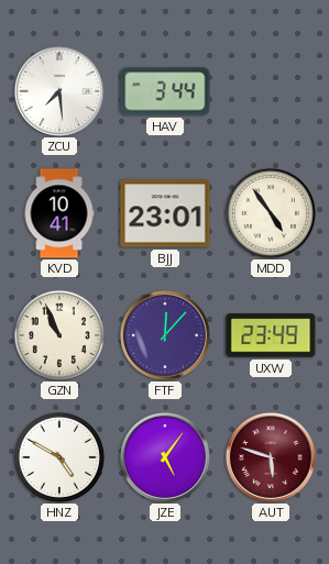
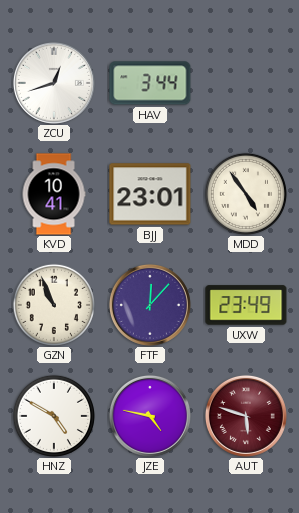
ZCU: 7:29 -> 12:42 (54, 83)
JZE: 5:06 -> 4:47 (150, 416)
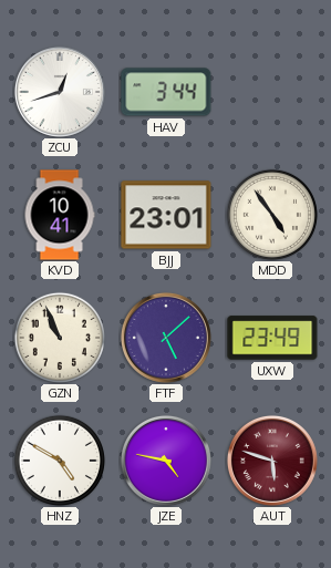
FTF: 12:07 -> 5:08 (166, 338)
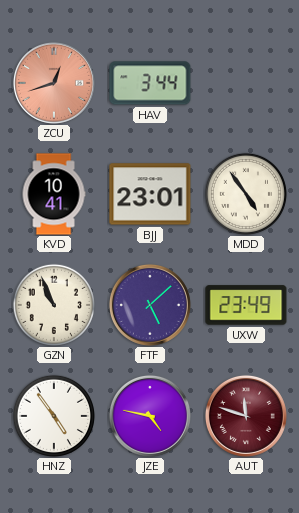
ZCU dial: white -> salmon (54, 83)
HNZ: 4:50 -> 4:54 (54, 416)
AUT: 5:48 -> 11:48 (246, 416)
